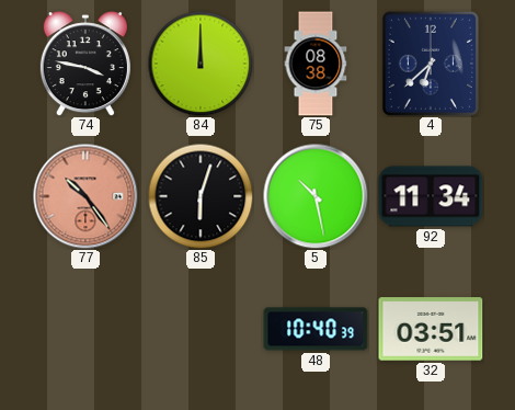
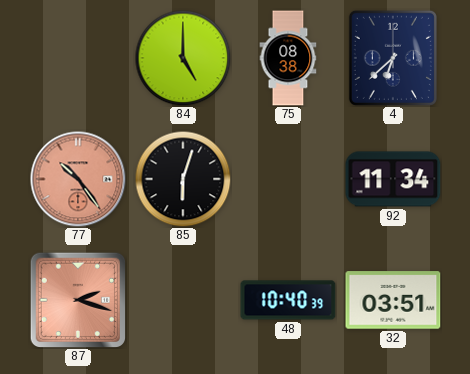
74: 3:47 -> none (85, 64)
84: 12:00 -> 5:00 (183, 58)
5: 10:28 -> none (316, 196)
87: none -> 2:18 (77, 299)
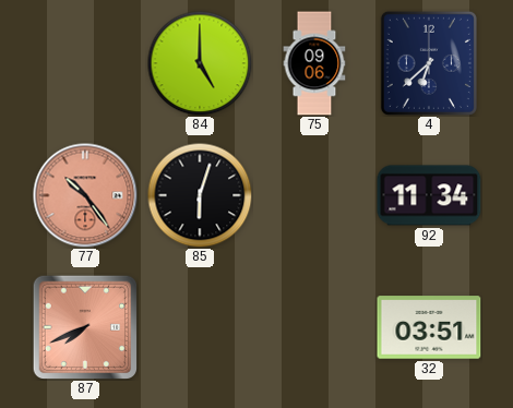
75: 08:38 -> 09:06 (314, 63)
87: 2:18 -> 7:41 (84, 326)
48: 10:40 -> none (288, 300)
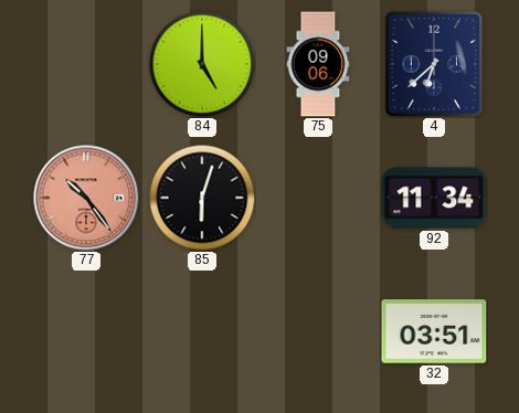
87: 7:41 -> none (84, 326)
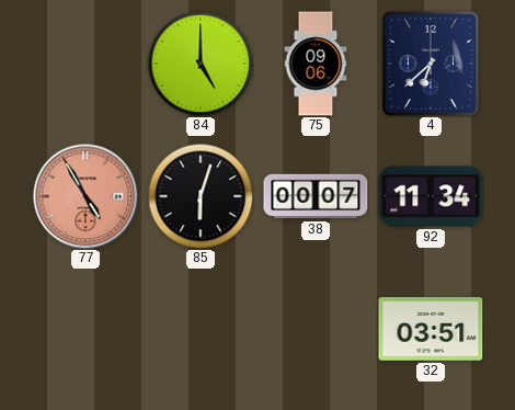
77: 10:24 -> 4:55 (85, 196)
38: none -> 00:07 (316, 196)
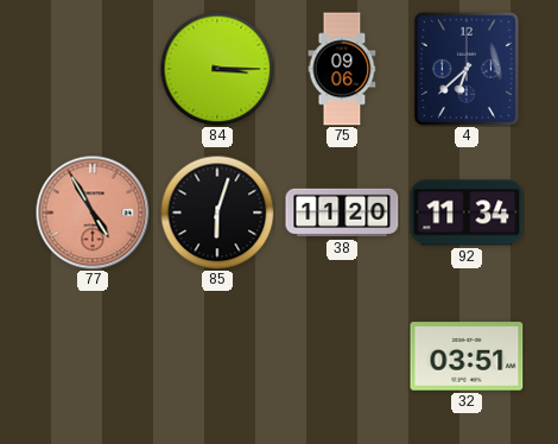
84: 5:00 -> 3:15 (217, 69)
38: 00:07 -> 11:20 (342, 213)
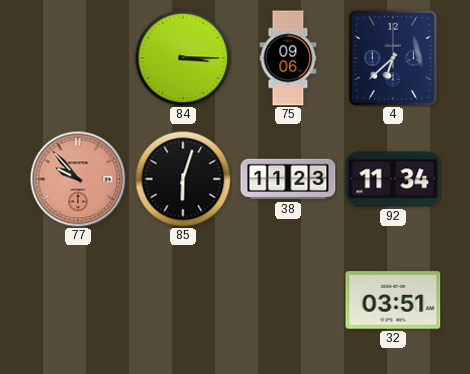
77: 4:55 -> 9:53 (78, 179)
38: 11:20 -> 11:23 (288, 179)
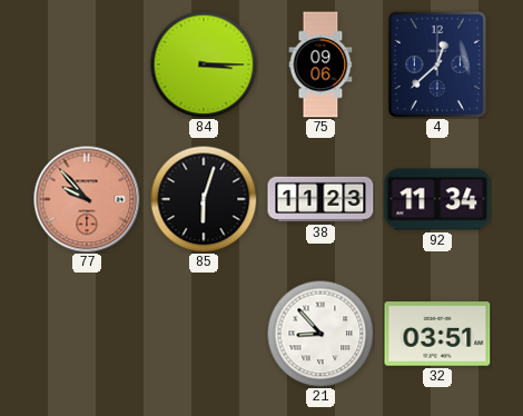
4: 6:38 -> 12:38 (437, 65)
21: none -> 8:53 (320, 334)
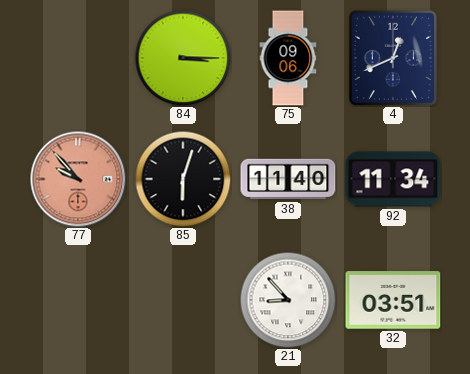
4: 12:38 -> 12:41 (393, 58)
38: 11:23 -> 11:40 (288, 179)
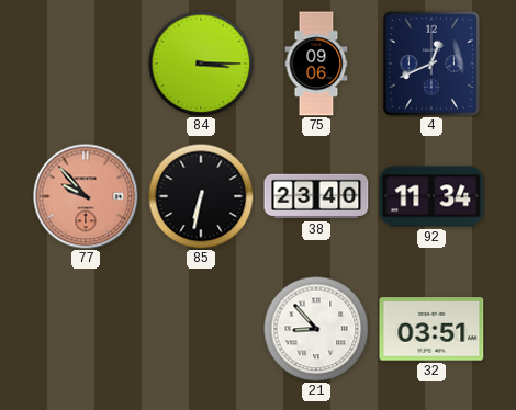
85: 6:03 -> 6:32 (201, 196)
38: 11:40 -> 23:40 (316, 196)
